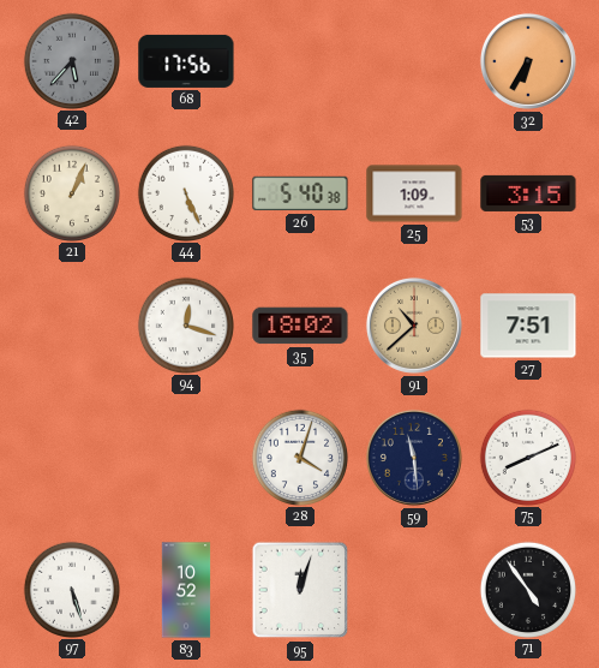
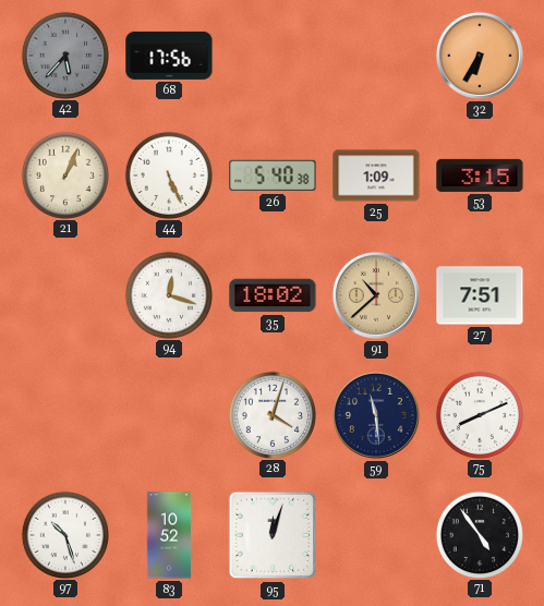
97: 5:27 -> 10:27 (64, 534)
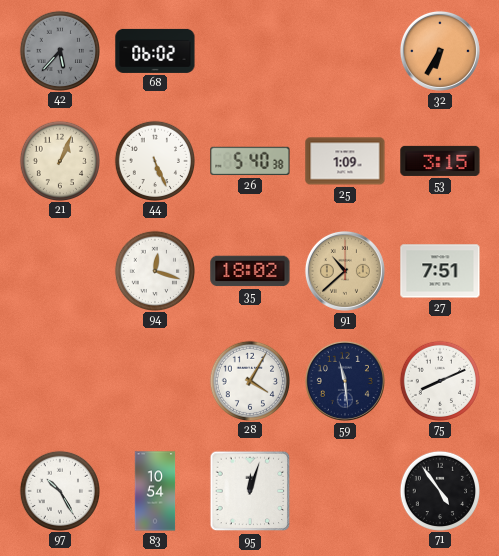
68: 17:56 -> 06:02 (155, 51)
28: 4:03 -> 4:05 (249, 380)
97: 10:27 -> 10:25 (59, 490)
83: 10:52 -> 10:54 (155, 491)
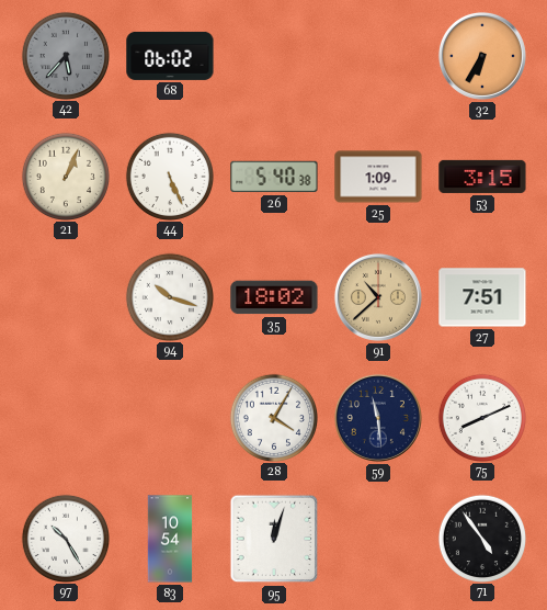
94: 12:18 -> 10:18 (169, 296)
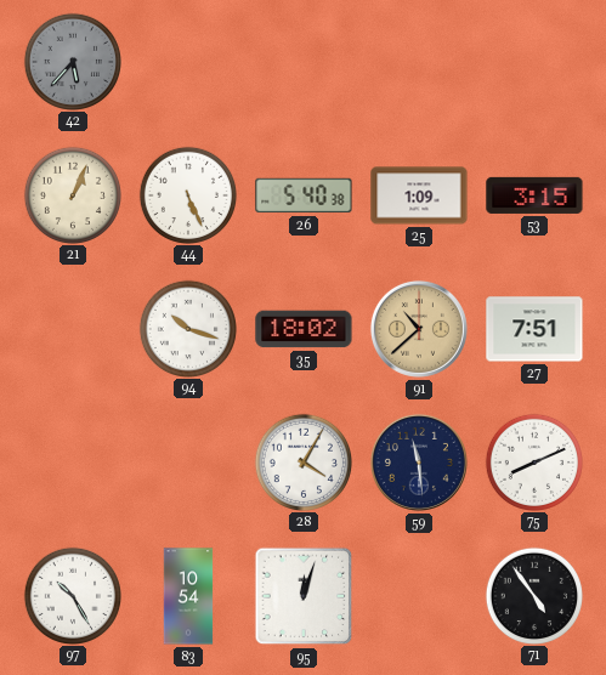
68: 06:02 -> none (170, 56)
32: 6:35 -> none (482, 56)
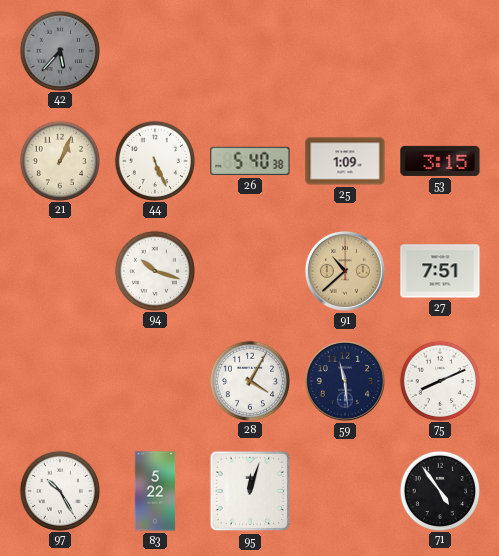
35: 18:02 -> none (304, 329)
83: 10:54 -> 5:22 (155, 491)
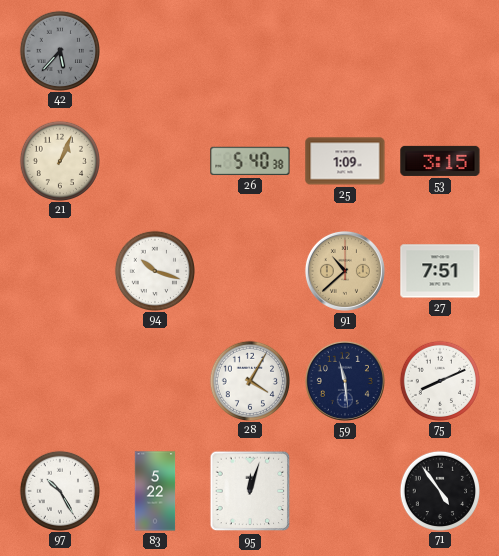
44: 5:26 -> none (154, 160)
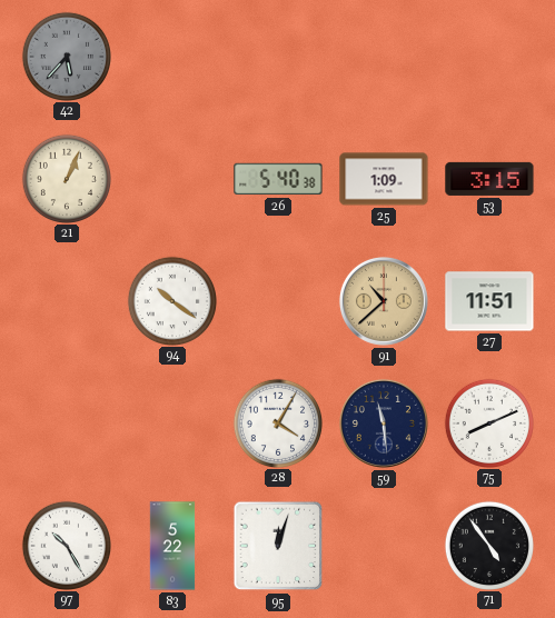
94: 10:18 -> 10:21 (171, 300)
27: 7:51 -> 11:51 (489, 301)
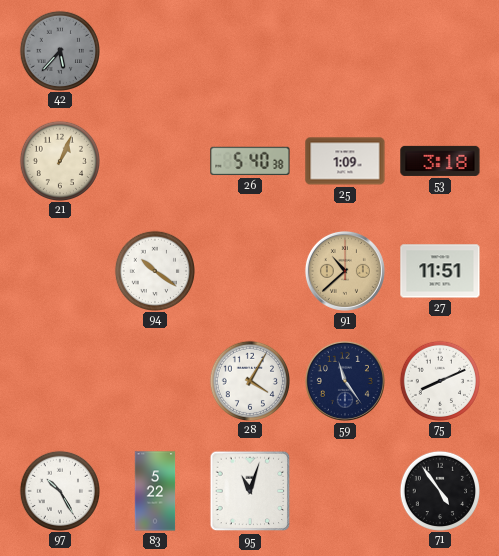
53: 3:15 -> 3:18 (440, 161)
59: 11:29 -> 11:24 (345, 381)
95: 12:03 -> 11:03 (250, 491)
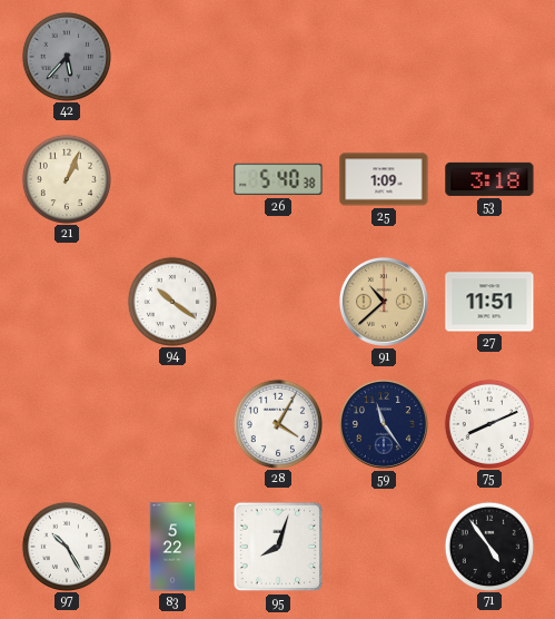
95: 11:03 -> 8:03 (278, 547)
